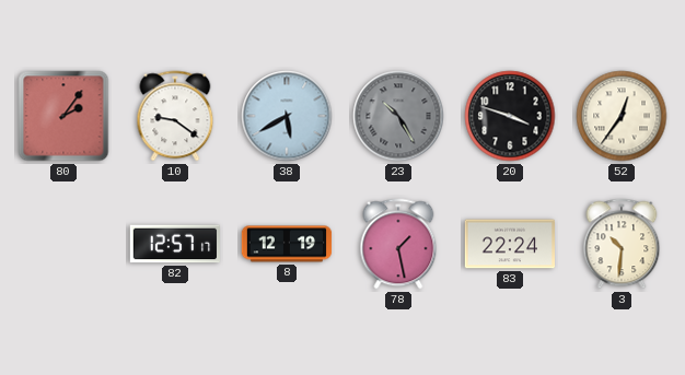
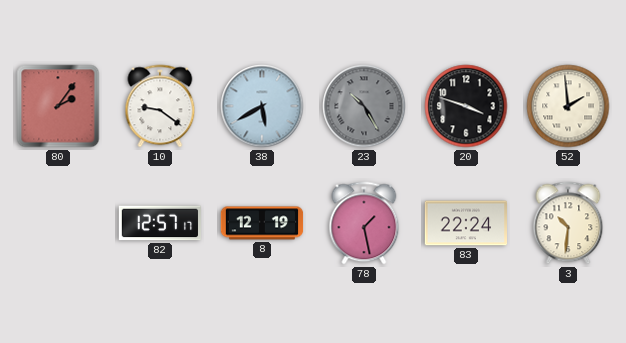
52: 12:36 -> 1:59 (568, 106)
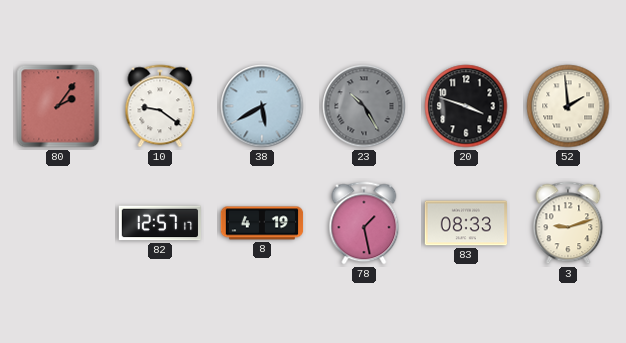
8: 12:19 -> 4:19 (262, 223)
83: 22:24 -> 08:33 (465, 223)
3: 10:31 -> 9:12 (568, 223)
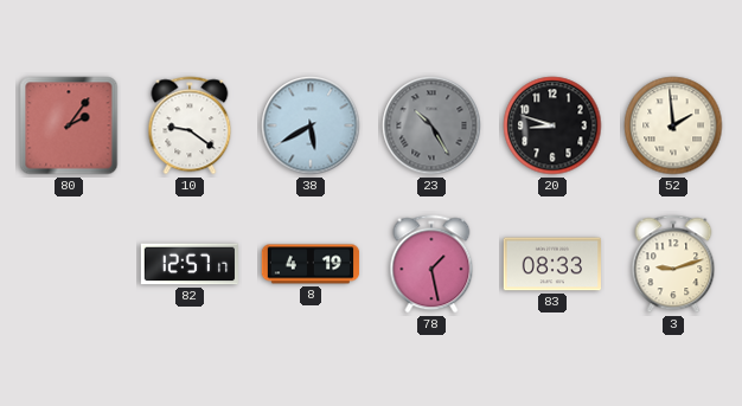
20: 3:48 -> 8:48 (552, 125)
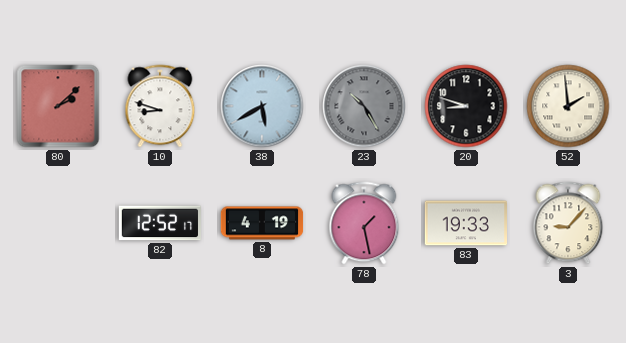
80: 2:06 -> 2:08 (58, 106)
10: 9:21 -> 8:48 (160, 106)
82: 12:57 -> 12:52 (159, 223)
83: 08:33 -> 19:33 (465, 223)
3: 9:12 -> 9:07 (568, 223)
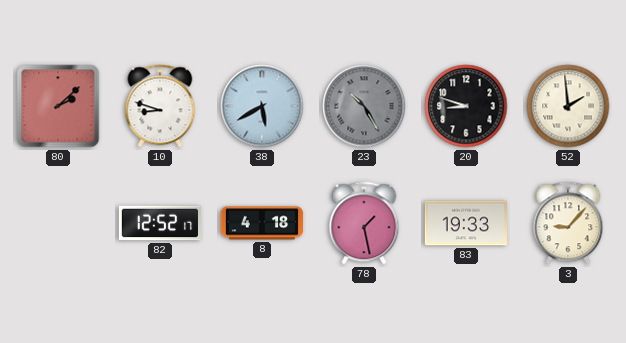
8: 4:19 -> 4:18 (262, 223)
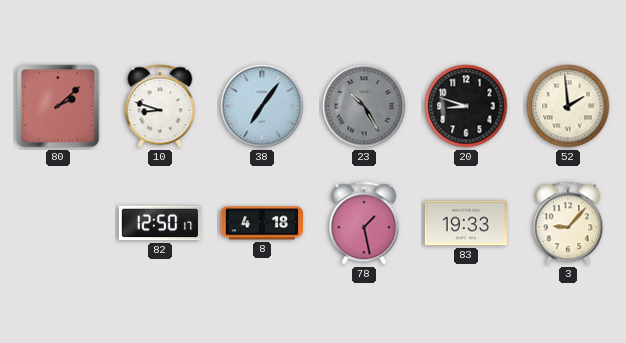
38: 5:40 -> 7:06 (262, 106)
82: 12:52 -> 12:50 (159, 223)
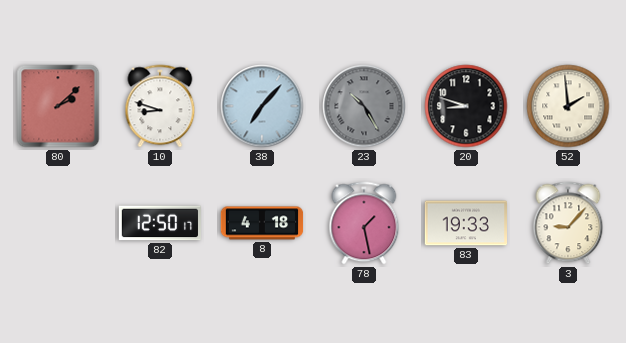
38: 7:06 -> 7:07 (262, 106)
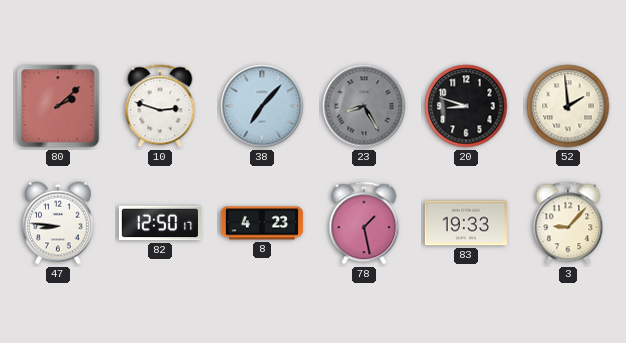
10: 8:48 -> 2:48 (160, 106)
23: 10:25 -> 8:25 (364, 106)
47: none -> 8:46 (58, 223)
8: 4:18 -> 4:23 (262, 223)
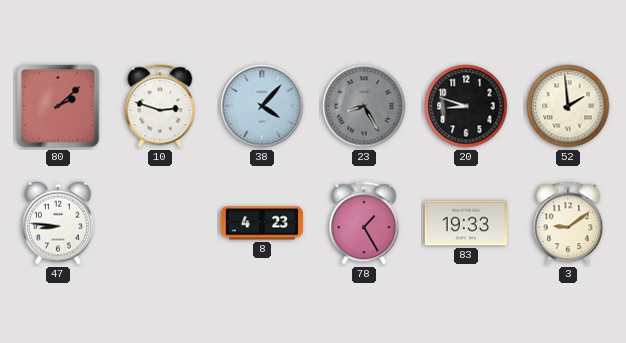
38: 7:07 -> 4:07 (262, 106)
82: 12:50 -> none (159, 223)
78: 1:28 -> 1:25 (364, 223)
3: 9:07 -> 9:09 (568, 223)
